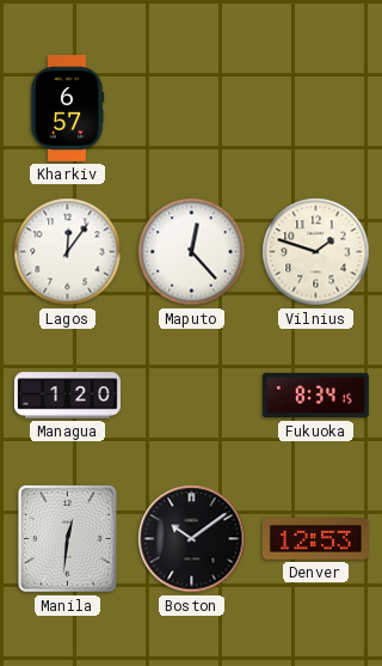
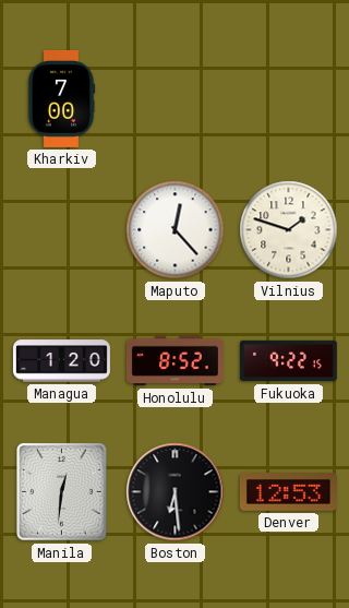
Kharkiv: 6:57 -> 7:00 (61, 98)
Lagos: 12:06 -> none (68, 252)
Honolulu: none -> 8:52 (174, 361)
Fukuoka: 8:34 -> 9:22 (288, 361)
Boston: 10:09 -> 6:29 (176, 492)
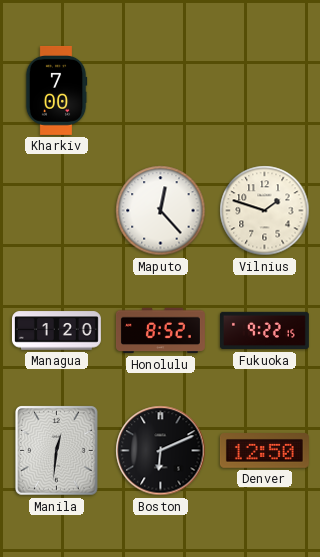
Boston: 6:29 -> 6:11 (161, 451)
Denver: 12:53 -> 12:50 (264, 451)
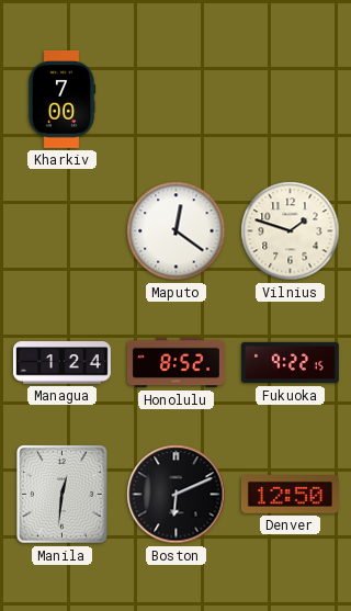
Maputo: 12:23 -> 12:21 (177, 231)
Managua: 1:20 -> 1:24 (61, 363)
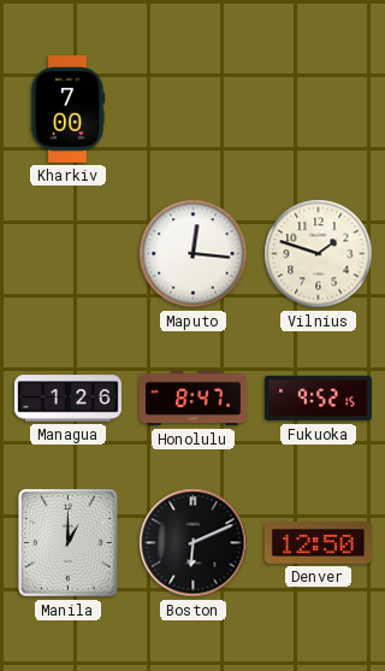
Maputo: 12:21 -> 12:16 (194, 254)
Managua: 1:24 -> 1:26 (67, 399)
Honolulu: 8:52 -> 8:47 (192, 399)
Fukuoka: 9:22 -> 9:52 (318, 399)
Manila: 12:31 -> 1:00 (69, 543)
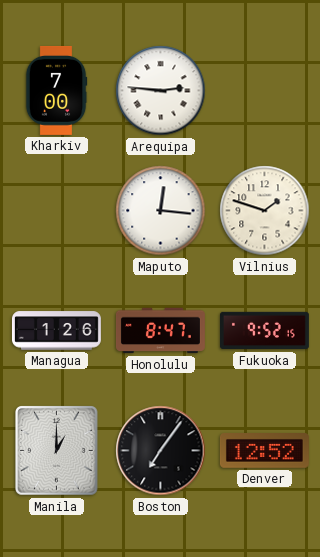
Arequipa: none -> 2:46 (161, 91)
Boston: 6:11 -> 7:06 (161, 451)
Denver: 12:50 -> 12:52 (264, 451)
